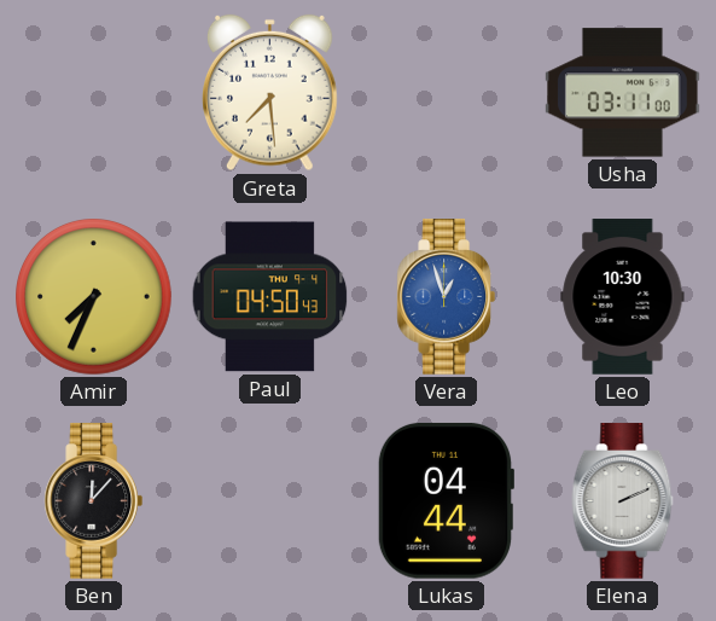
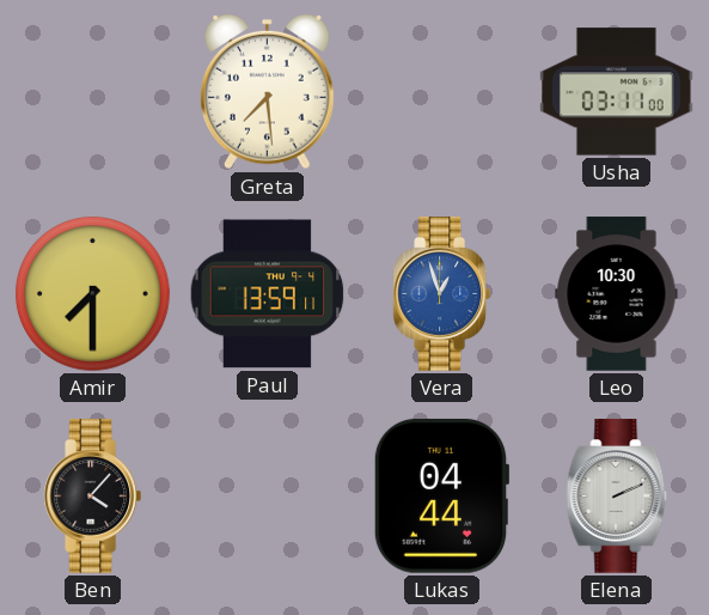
Amir: 7:34 -> 7:30 (93, 294)
Paul: 04:50 -> 13:59 (268, 294)
Ben: 12:07 -> 4:07 (92, 497)
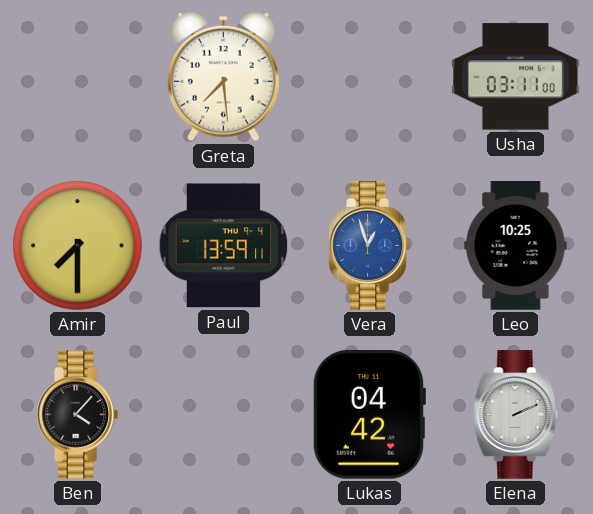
Leo: 10:30 -> 10:25 (516, 246)
Lukas: 04:44 -> 04:42 (368, 414)
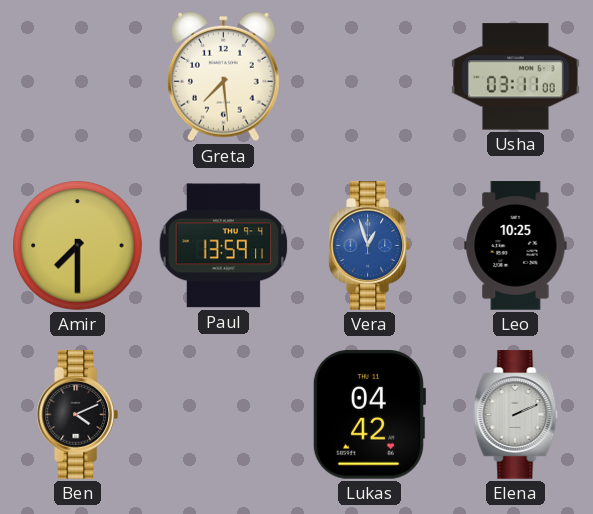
Ben: 4:07 -> 4:11 (77, 415)
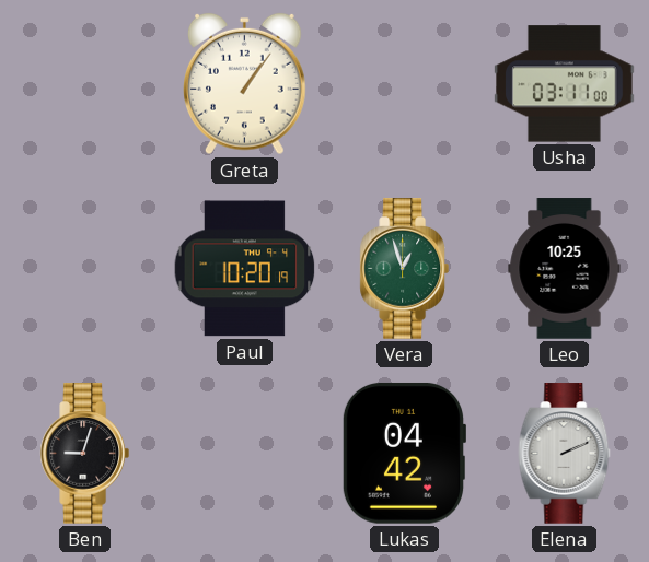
Greta: 7:29 -> 1:06 (245, 84)
Amir: 7:30 -> none (78, 246)
Paul: 13:59 -> 10:20 (245, 269)
Vera dial: blue -> green (404, 269)
Ben: 4:11 -> 9:03 (84, 454)
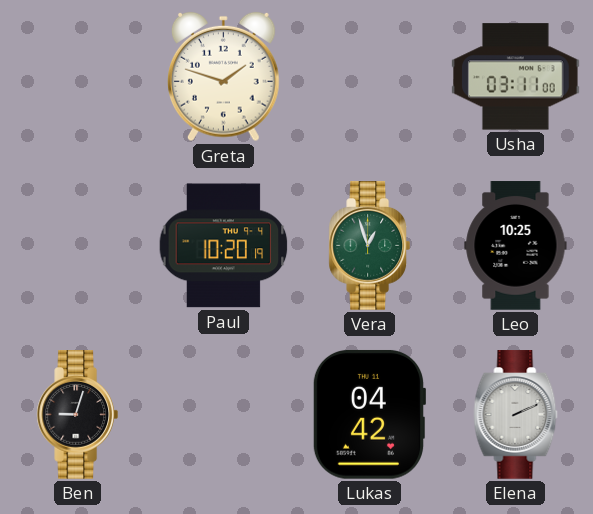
Greta: 1:06 -> 1:48 (224, 77)
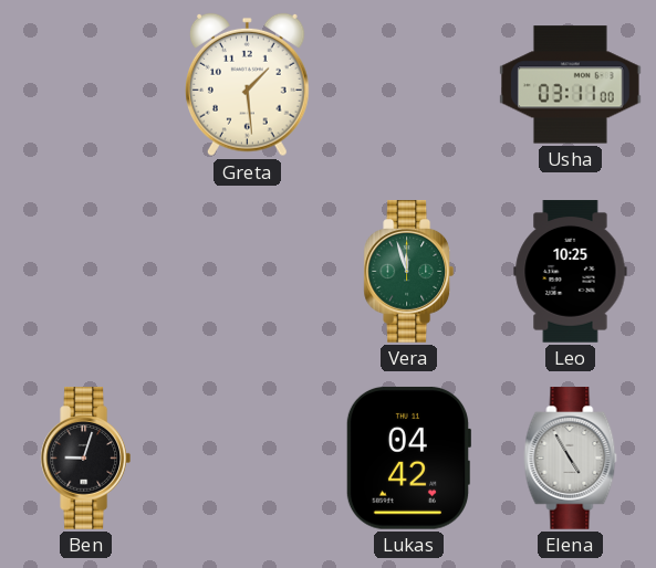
Greta: 1:48 -> 1:29 (248, 85)
Paul: 10:20 -> none (224, 246)
Vera: 12:57 -> 11:57 (408, 272)
Elena: 2:11 -> 4:55 (571, 459)
